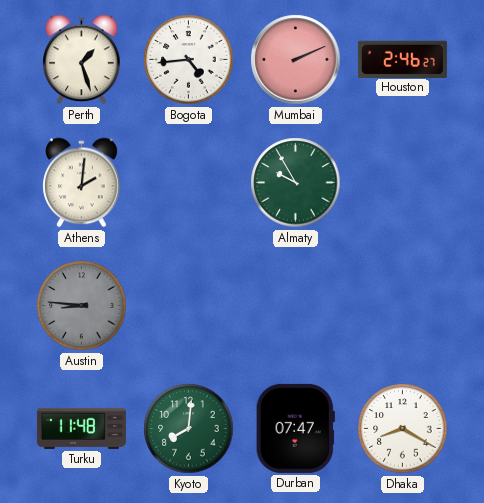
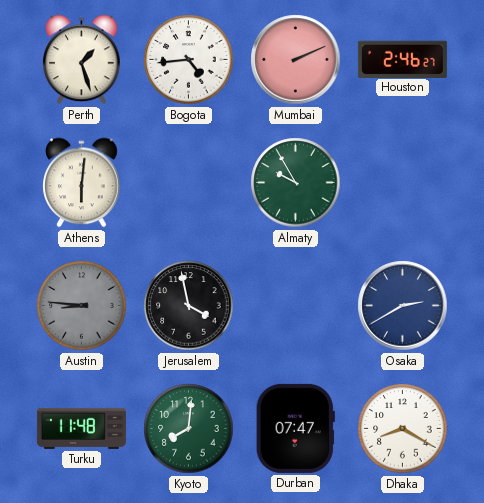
Athens: 2:01 -> 6:01 (82, 183)
Jerusalem: none -> 3:58 (189, 306)
Osaka: none -> 2:40 (403, 306)
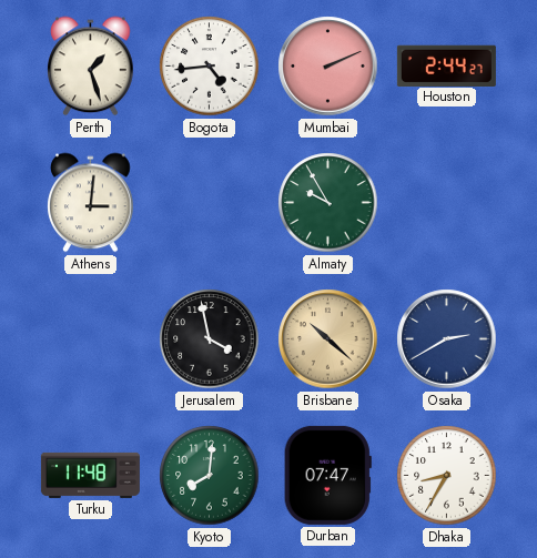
Houston: 2:46 -> 2:44 (446, 65)
Athens: 6:01 -> 3:01 (91, 203)
Austin: 8:46 -> none (82, 306)
Brisbane: none -> 10:22 (328, 339)
Dhaka: 8:20 -> 8:35 (447, 476)
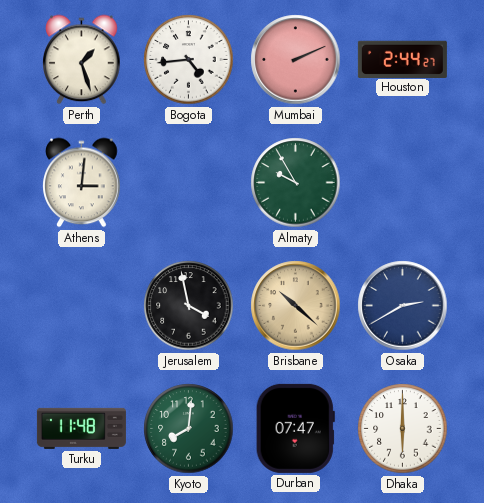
Dhaka: 8:35 -> 6:00 (403, 429)
